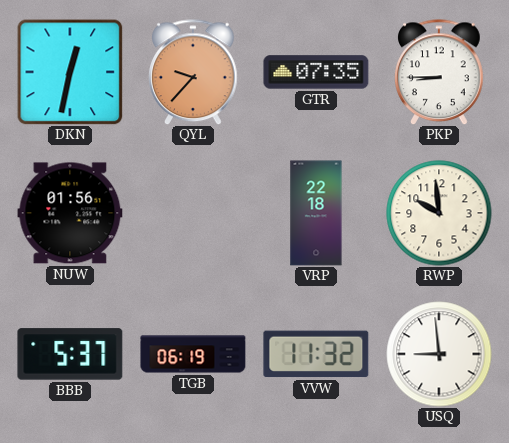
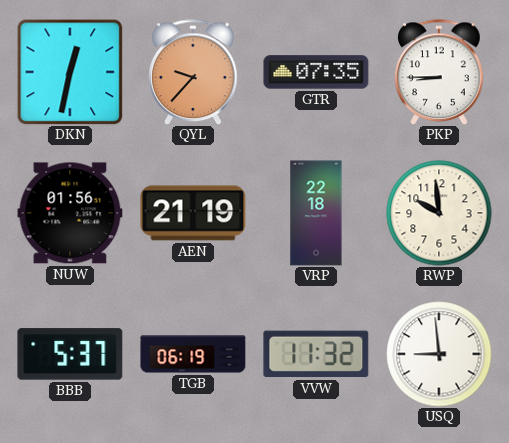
AEN: none -> 21:19 (193, 213)
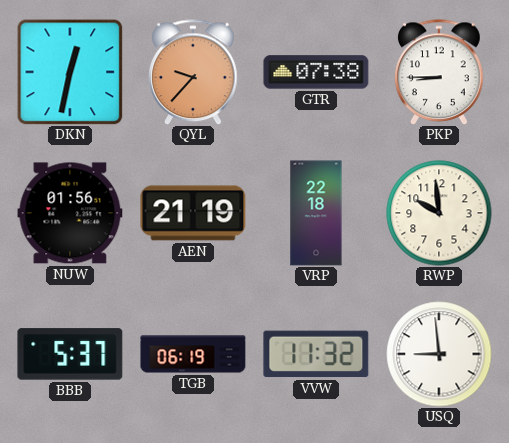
GTR: 07:35 -> 07:38 (316, 72)
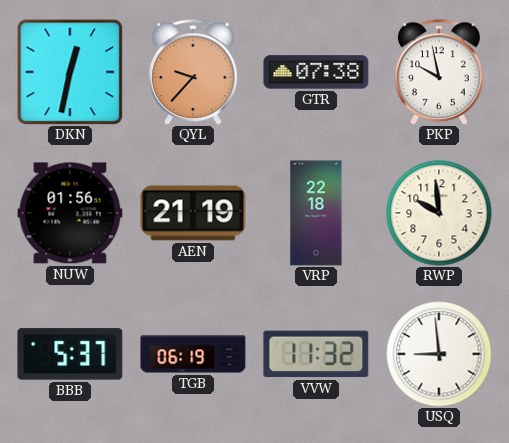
PKP: 8:45 -> 9:58 (440, 72)
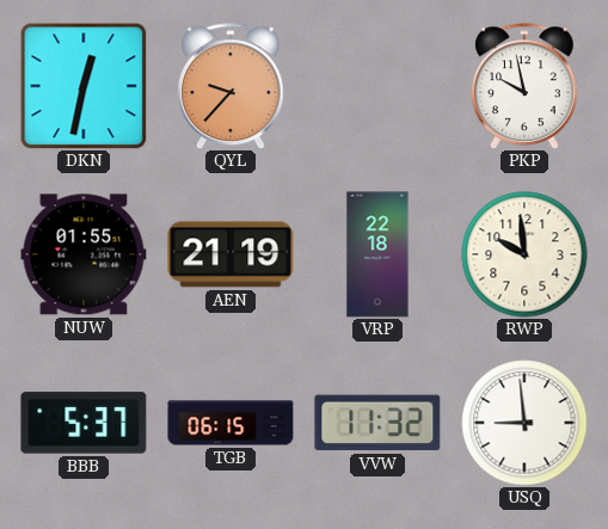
GTR: 07:38 -> none (316, 72)
NUW: 01:56 -> 01:55 (84, 254)
TGB: 06:19 -> 06:15 (231, 423)
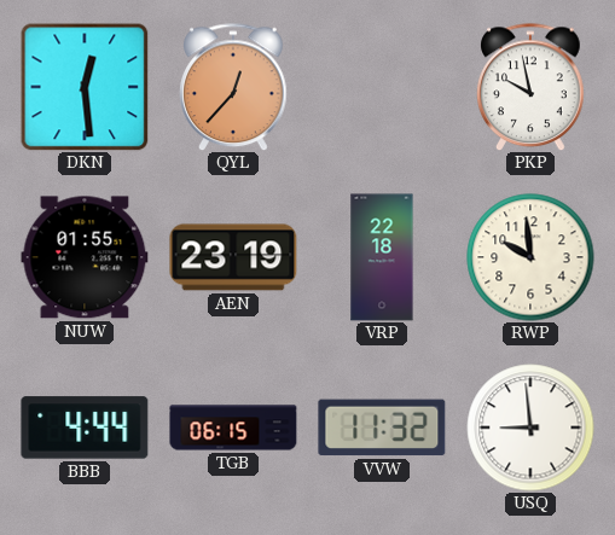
DKN: 12:32 -> 12:29 (85, 87)
QYL: 9:37 -> 12:37 (234, 87)
AEN: 21:19 -> 23:19 (233, 257)
BBB: 5:37 -> 4:44 (85, 428)
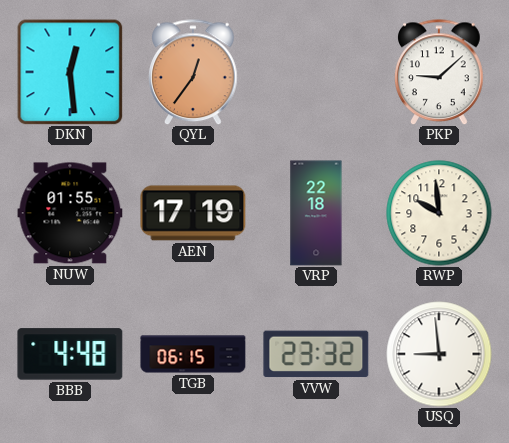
QYL: 12:37 -> 12:36 (194, 72)
PKP: 9:58 -> 9:08 (440, 72)
AEN: 23:19 -> 17:19 (193, 213)
BBB: 4:44 -> 4:48 (70, 354)
VVW: 11:32 -> 23:32 (316, 354)
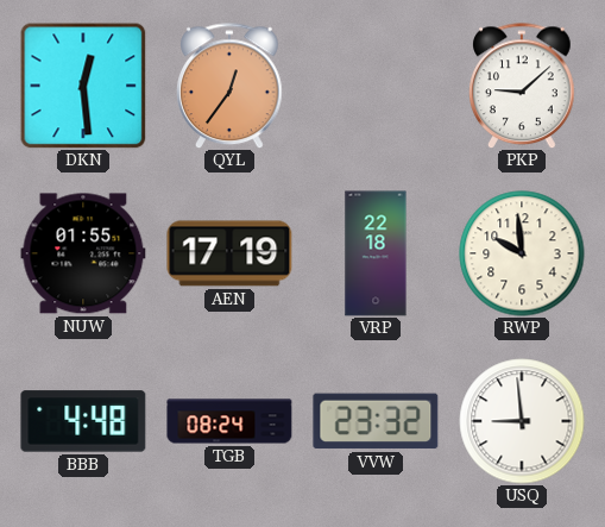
TGB: 06:15 -> 08:24 (229, 421)
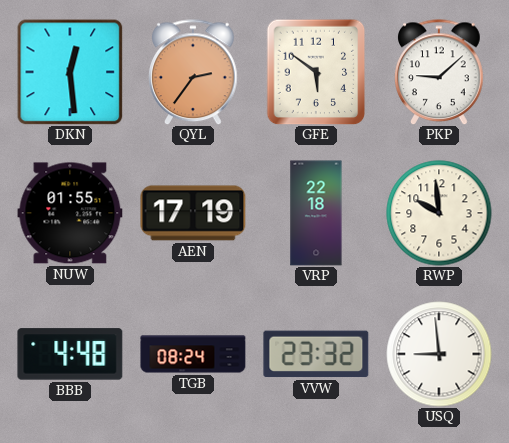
QYL: 12:36 -> 2:36 (194, 72)
GFE: none -> 5:51 (316, 72)
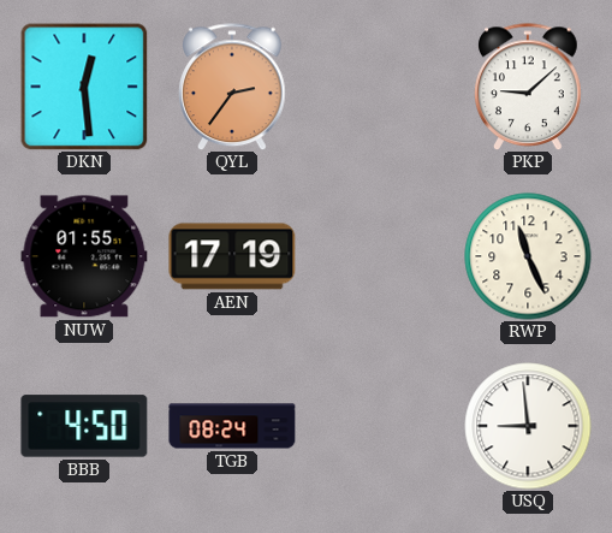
GFE: 5:51 -> none (316, 72)
VRP: 22:18 -> none (316, 213)
RWP: 9:59 -> 11:26 (528, 256)
BBB: 4:48 -> 4:50 (84, 426)
VVW: 23:32 -> none (316, 354)
